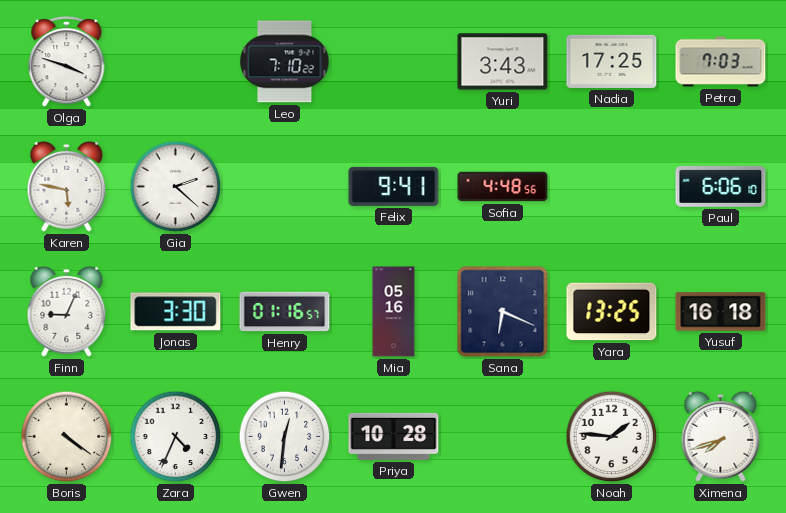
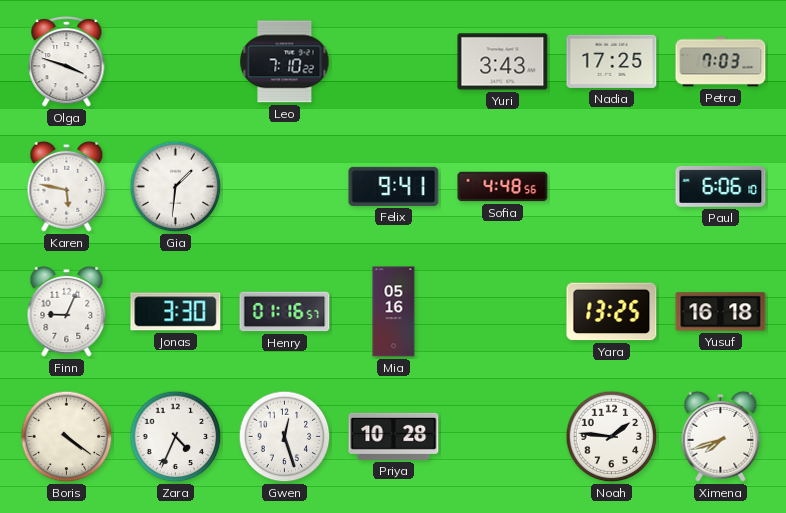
Gia: 2:22 -> 1:31 (176, 187)
Sana: 6:19 -> none (503, 312)
Gwen: 12:31 -> 12:27 (285, 437)
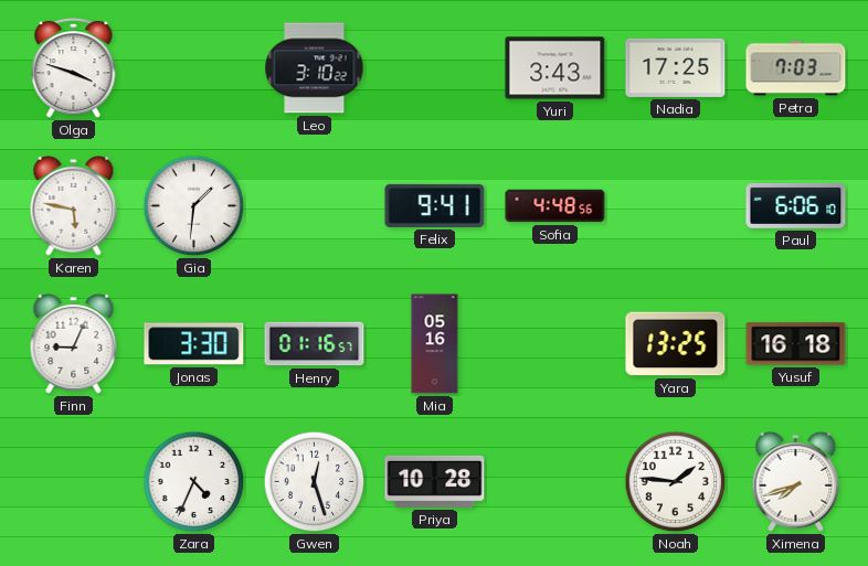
Leo: 7:10 -> 3:10 (315, 68)
Boris: 4:21 -> none (67, 437)
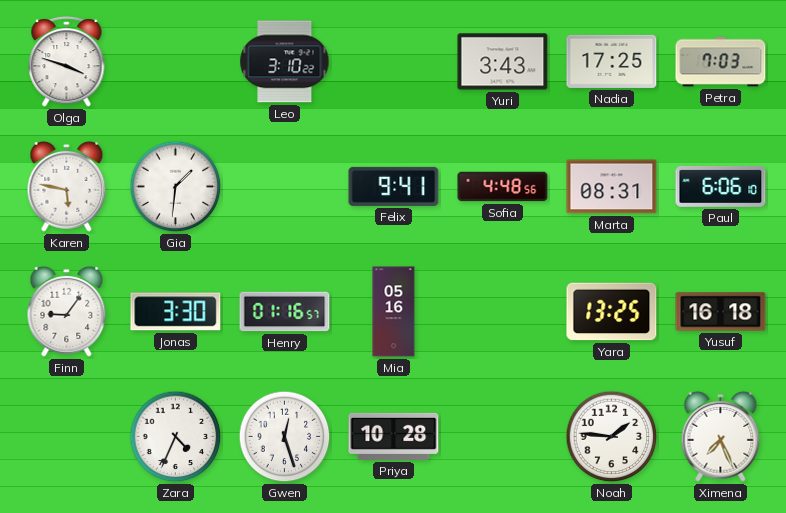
Marta: none -> 08:31 (612, 187)
Finn: 9:04 -> 9:06 (67, 311)
Ximena: 7:42 -> 7:26 (721, 436)
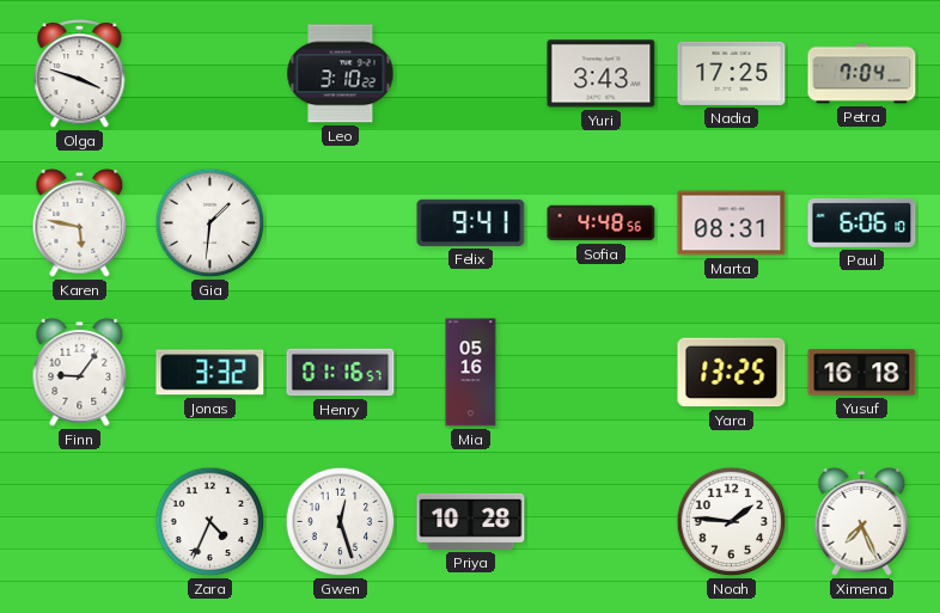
Petra: 7:03 -> 7:04 (862, 74)
Jonas: 3:30 -> 3:32 (210, 373)
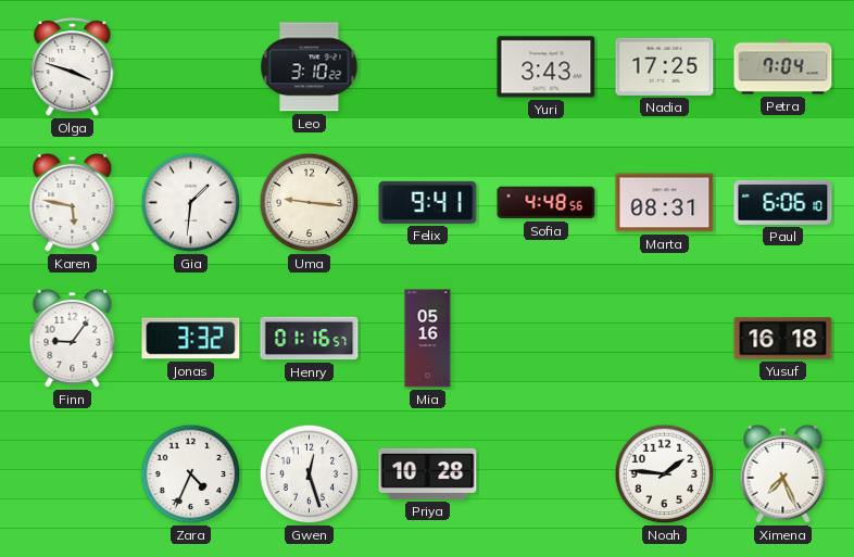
Uma: none -> 9:16 (310, 203)
Yara: 13:25 -> none (732, 373)
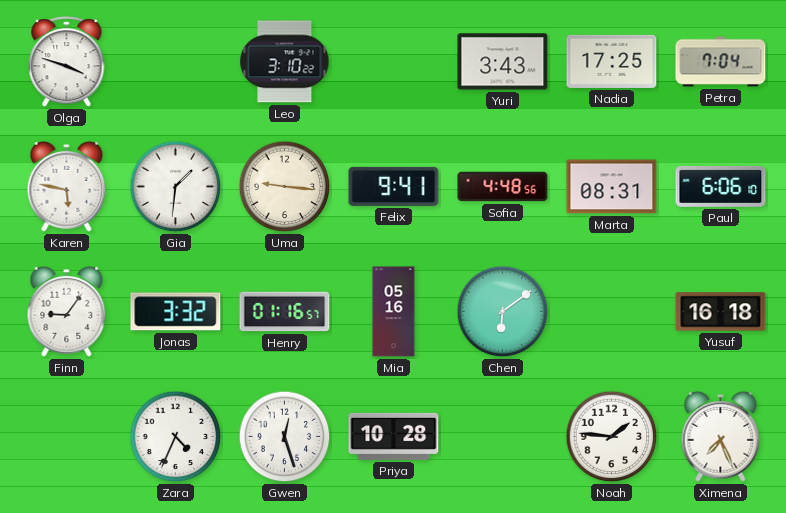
Chen: none -> 6:09 (503, 312)
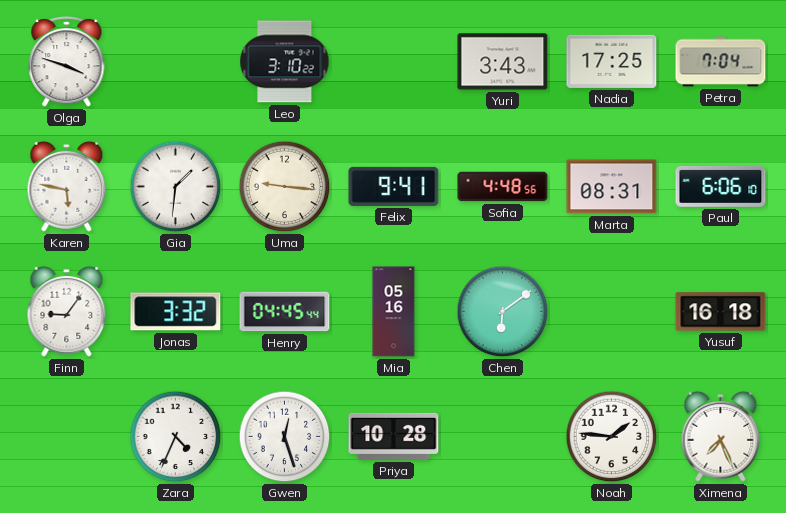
Henry: 01:16 -> 04:45 (285, 312)
